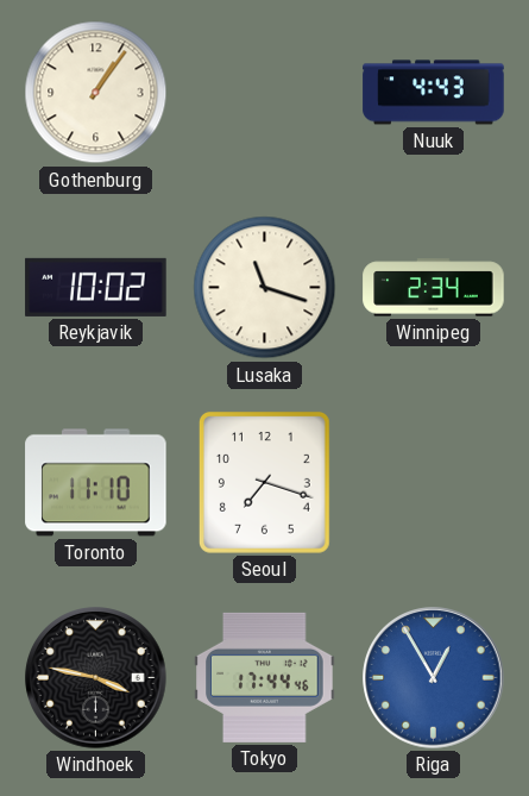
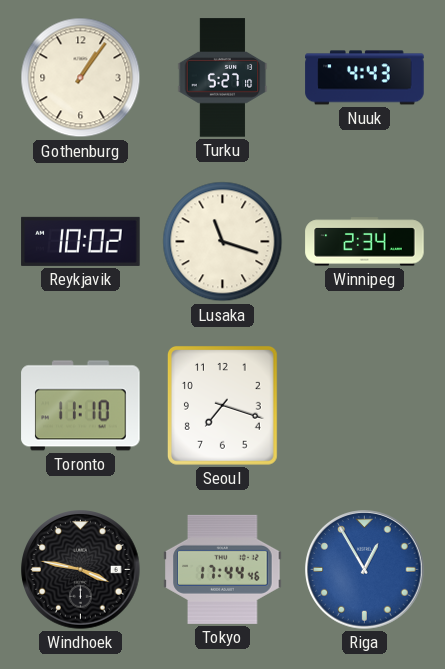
Turku: none -> 5:27 (223, 78)
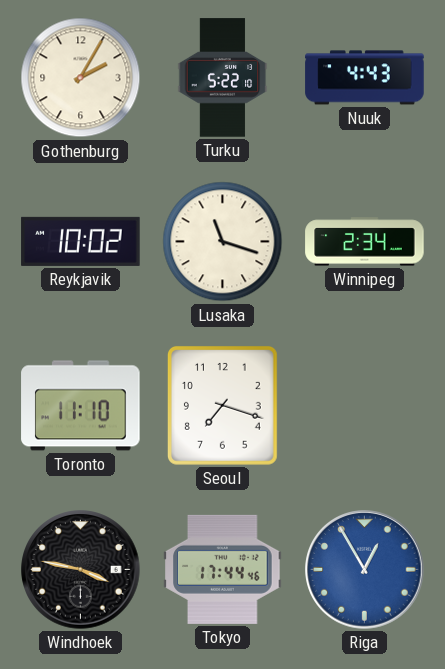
Gothenburg: 1:06 -> 2:05 (81, 78)
Turku: 5:27 -> 5:22 (223, 78)
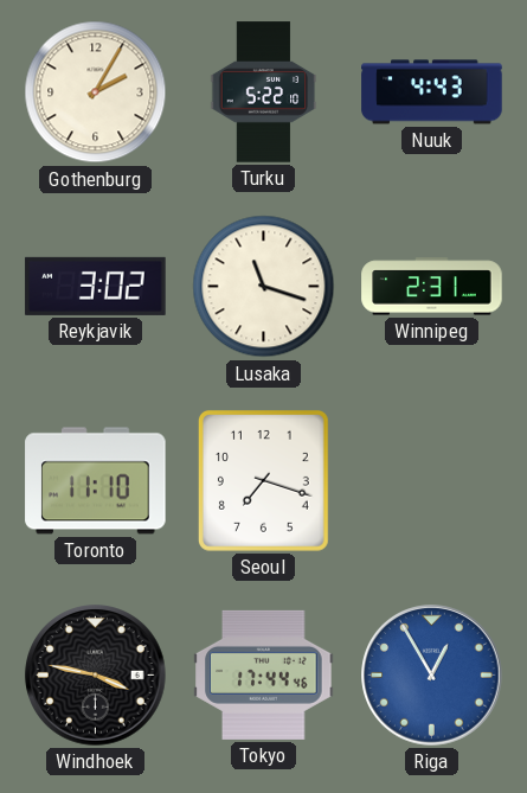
Reykjavik: 10:02 -> 3:02 (96, 286)
Winnipeg: 2:34 -> 2:31 (432, 287)
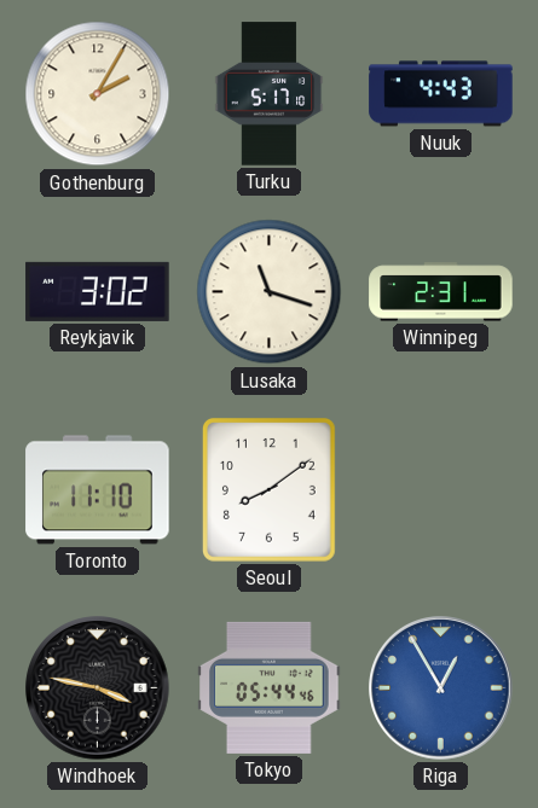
Turku: 5:22 -> 5:17 (270, 94)
Seoul: 7:18 -> 8:09 (268, 490)
Tokyo: 17:44 -> 05:44 (270, 687)
